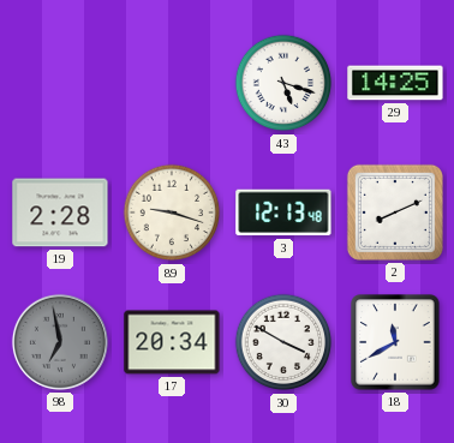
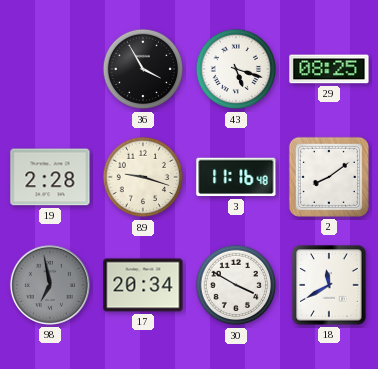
36: none -> 3:55 (143, 69)
29: 14:25 -> 08:25 (329, 69)
3: 12:13 -> 11:16 (236, 177)
2: 8:11 -> 8:09 (329, 177)
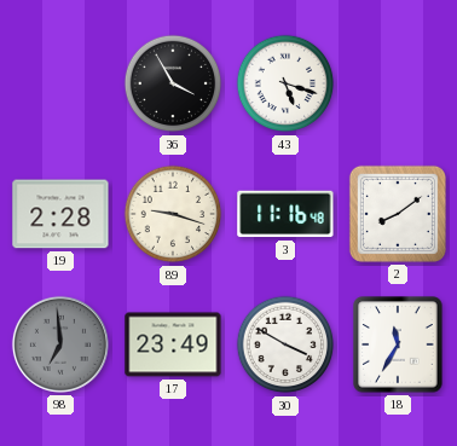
29: 08:25 -> none (329, 69)
98: 6:58 -> 6:59 (60, 344)
17: 20:34 -> 23:49 (173, 344)
18: 11:40 -> 11:35 (398, 344)
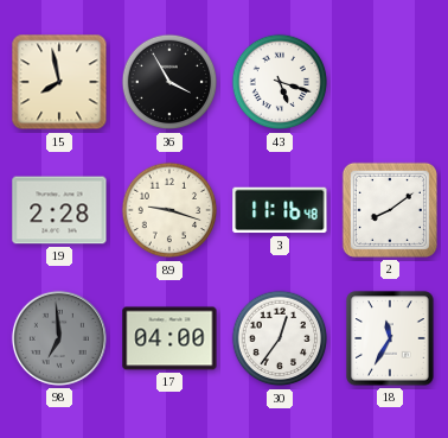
15: none -> 7:58 (59, 82)
17: 23:49 -> 04:00 (169, 338)
30: 3:50 -> 12:36 (280, 338)
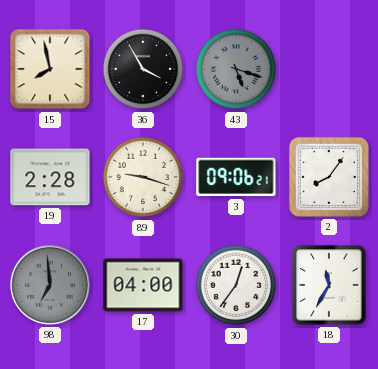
43 dial: white -> grey (236, 69)
3: 11:16 -> 09:06 (236, 177)
2: 8:09 -> 8:06 (329, 177)
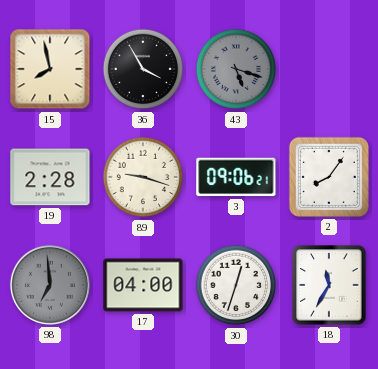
30: 12:36 -> 12:33 (236, 285)
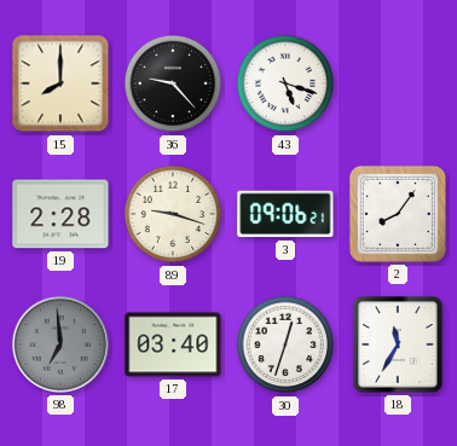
15: 7:58 -> 8:00 (60, 83)
36: 3:55 -> 9:23 (173, 83)
43 dial: grey -> white (285, 83)
17: 04:00 -> 03:40 (173, 344)
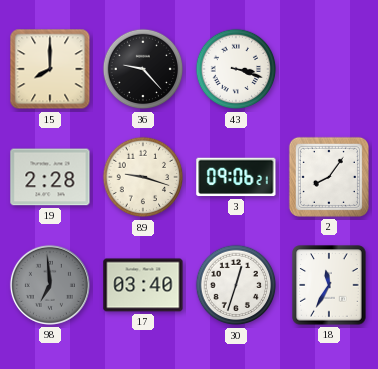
43: 5:18 -> 3:18 (236, 69)
